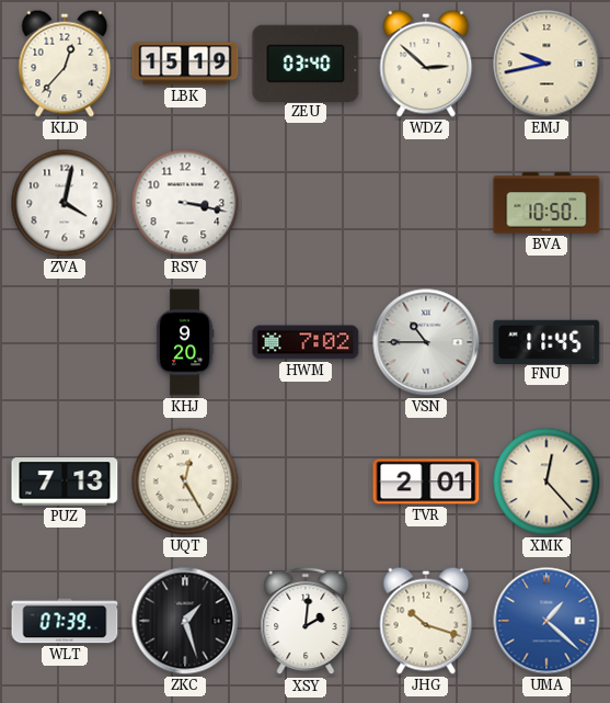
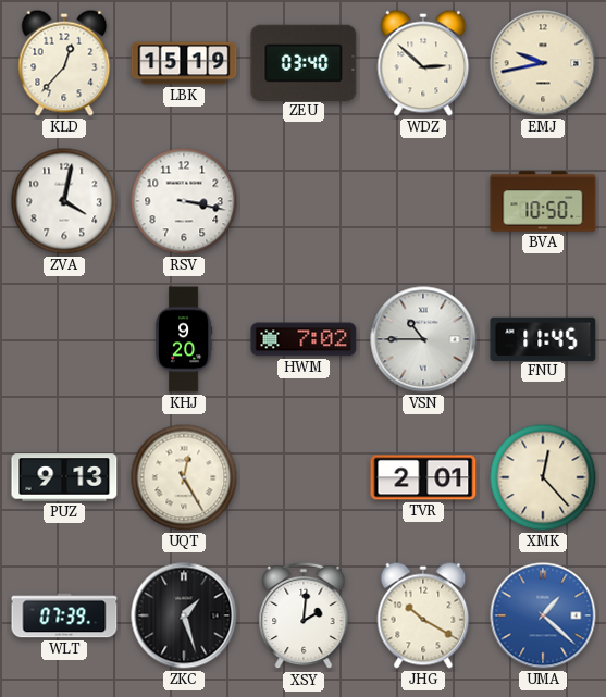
PUZ: 7:13 -> 9:13 (64, 477)
JHG: 10:18 -> 10:20 (423, 615)
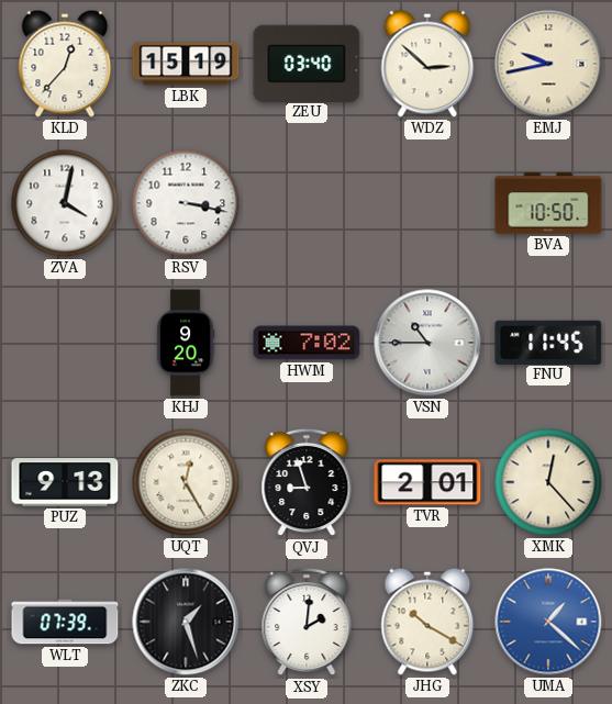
QVJ: none -> 8:57 (307, 482)
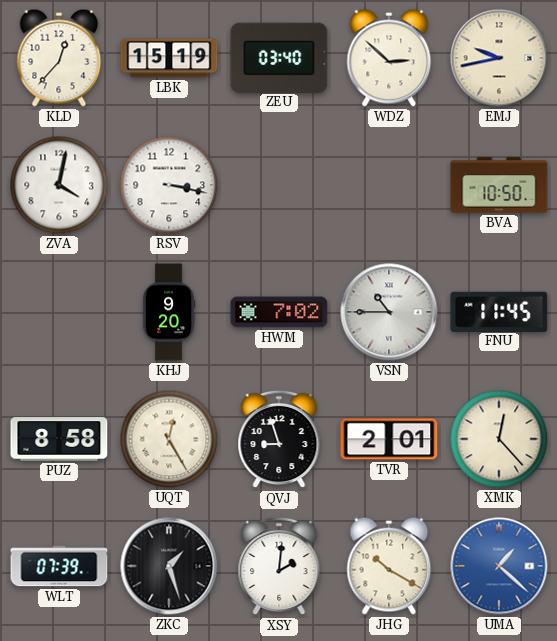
PUZ: 9:13 -> 8:58 (59, 439)
